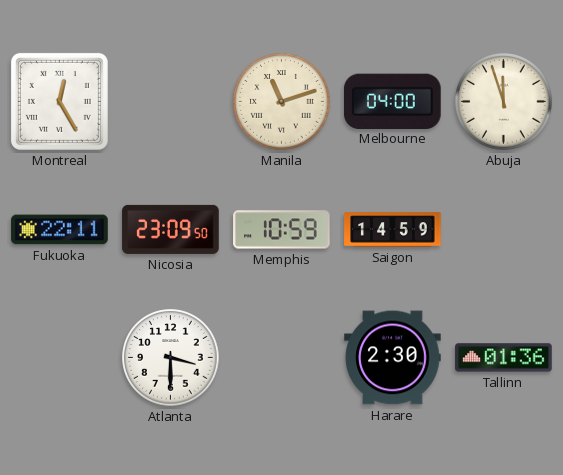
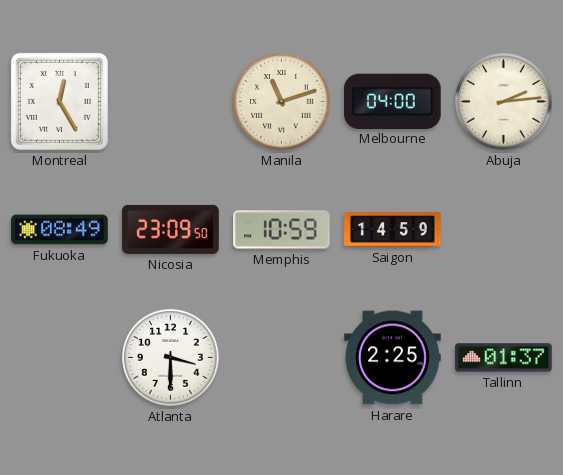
Abuja: 11:57 -> 2:14 (504, 102)
Fukuoka: 22:11 -> 08:49 (60, 230)
Harare: 2:30 -> 2:25 (393, 358)
Tallinn: 01:36 -> 01:37 (504, 358)
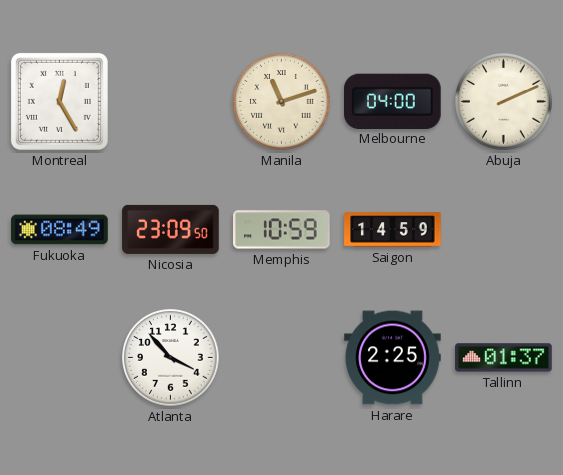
Abuja: 2:14 -> 2:11 (504, 102)
Atlanta: 3:30 -> 3:53 (171, 358)
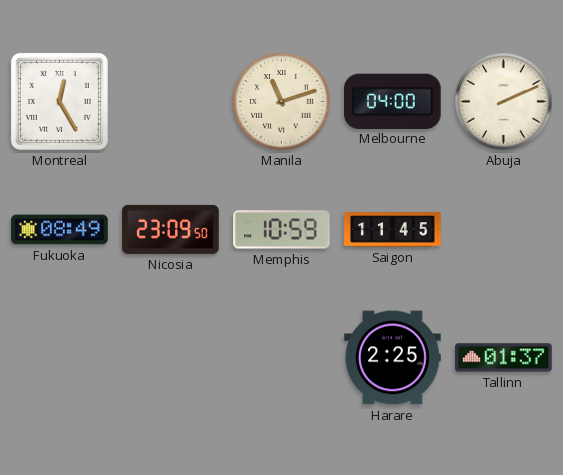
Saigon: 14:59 -> 11:45 (393, 230)
Atlanta: 3:53 -> none (171, 358)
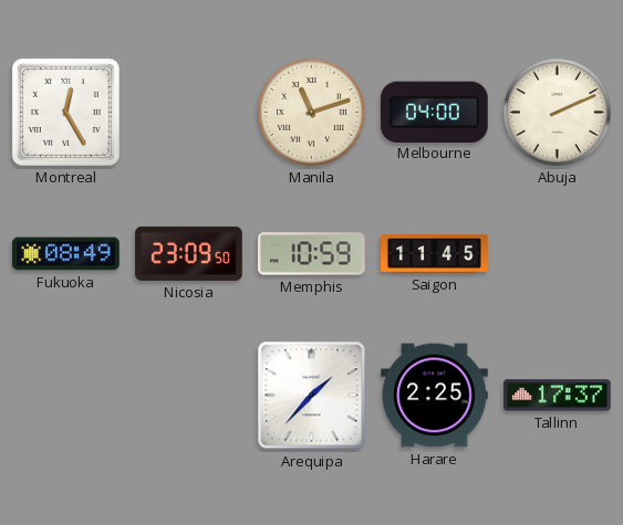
Arequipa: none -> 1:37 (312, 396)
Tallinn: 01:37 -> 17:37 (558, 396)
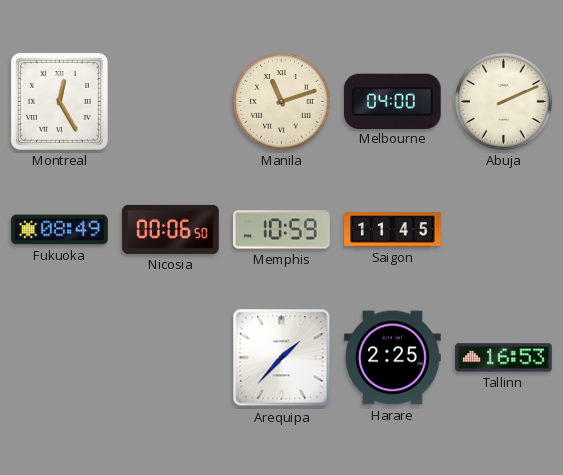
Nicosia: 23:09 -> 00:06 (171, 229)
Tallinn: 17:37 -> 16:53 (504, 358)
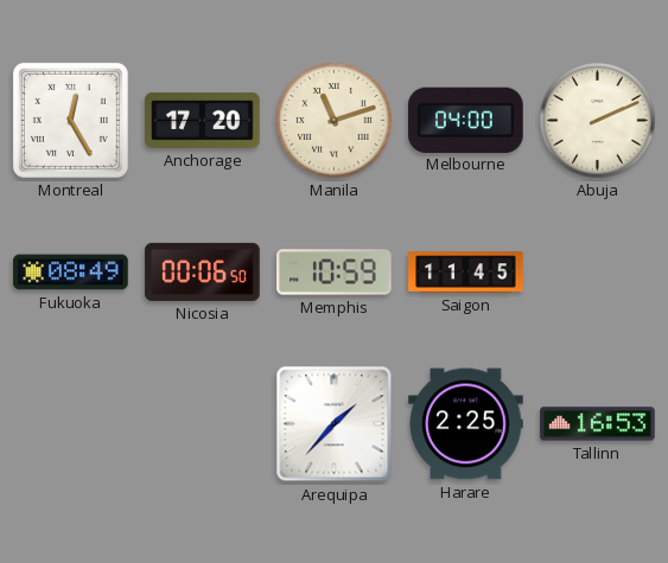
Anchorage: none -> 17:20 (203, 120)
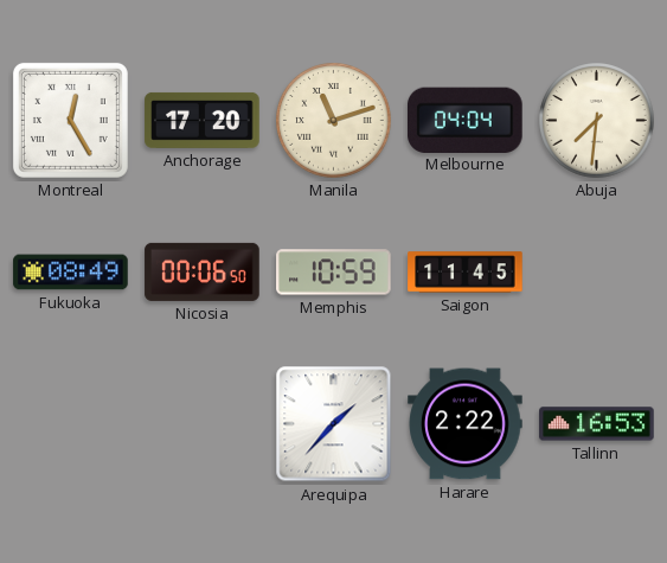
Melbourne: 04:00 -> 04:04 (466, 120)
Abuja: 2:11 -> 7:31 (597, 121)
Harare: 2:25 -> 2:22 (466, 424)
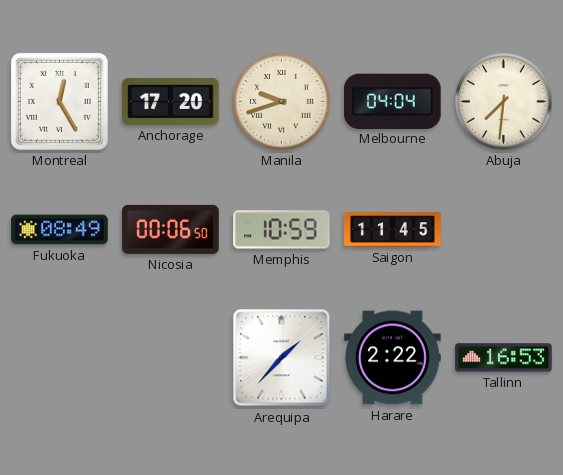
Manila: 11:12 -> 9:42 (282, 102)
